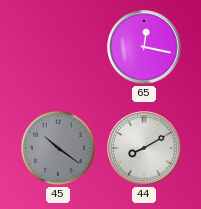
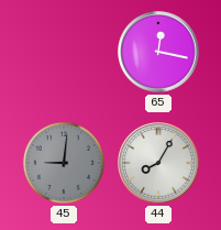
45: 10:21 -> 9:01 (64, 163)
44: 8:10 -> 8:05 (158, 163)
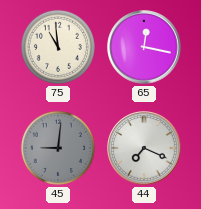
75: none -> 10:59 (58, 47)
44: 8:05 -> 7:19 (144, 148)
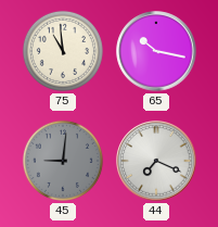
65: 12:17 -> 10:17 (156, 51)
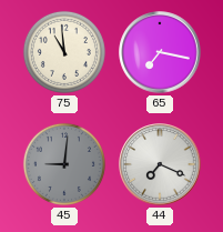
65: 10:17 -> 7:17 (160, 52)
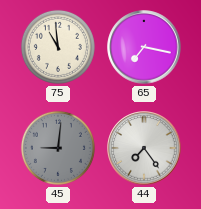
44: 7:19 -> 7:24 (144, 148)
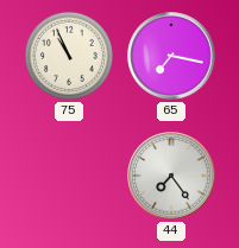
75: 10:59 -> 10:56 (69, 56)
45: 9:01 -> none (58, 148)
